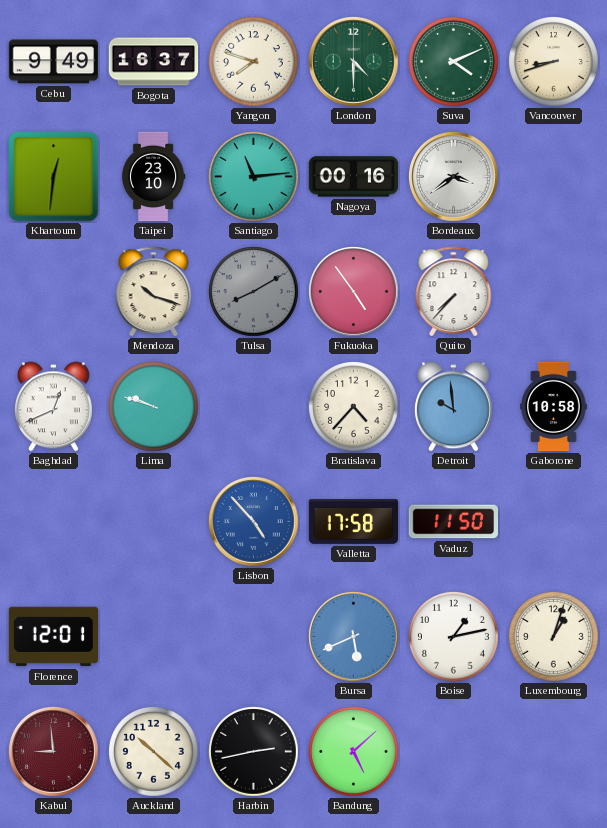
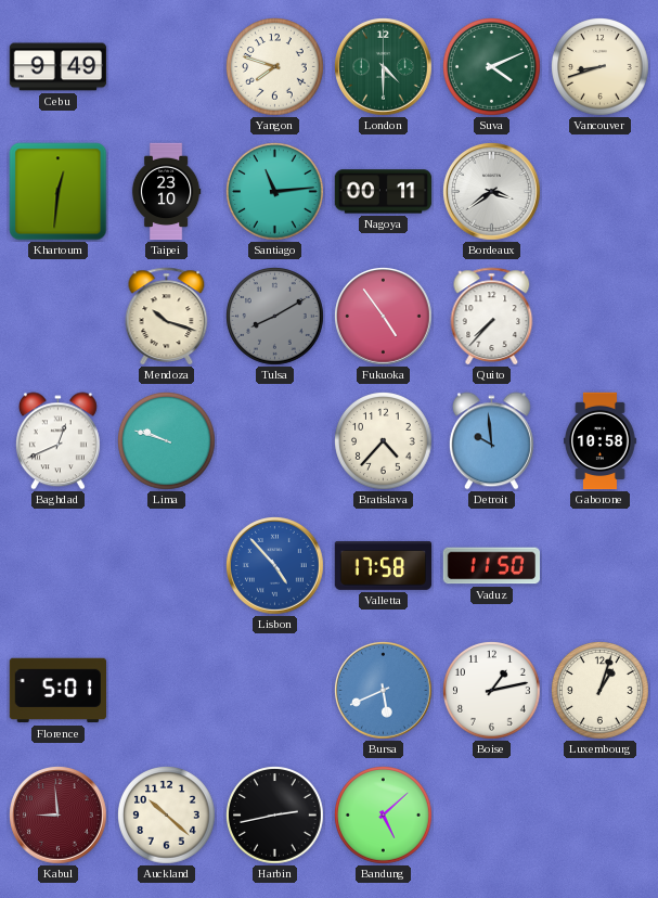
Bogota: 16:37 -> none (154, 62)
Nagoya: 00:16 -> 00:11 (384, 192)
Florence: 12:01 -> 5:01 (59, 691)
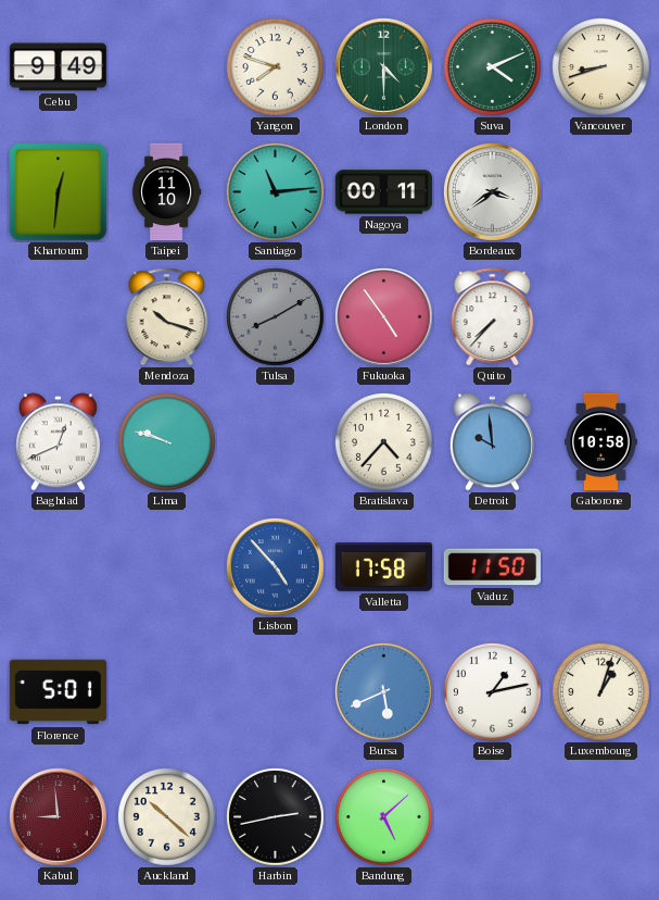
Taipei: 23:10 -> 11:10 (166, 192)
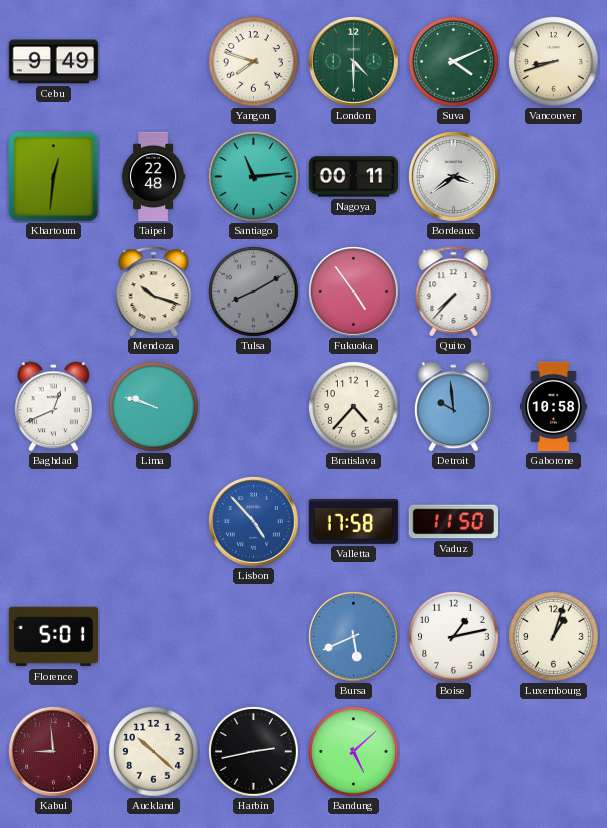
Taipei: 11:10 -> 22:48 (153, 177)
